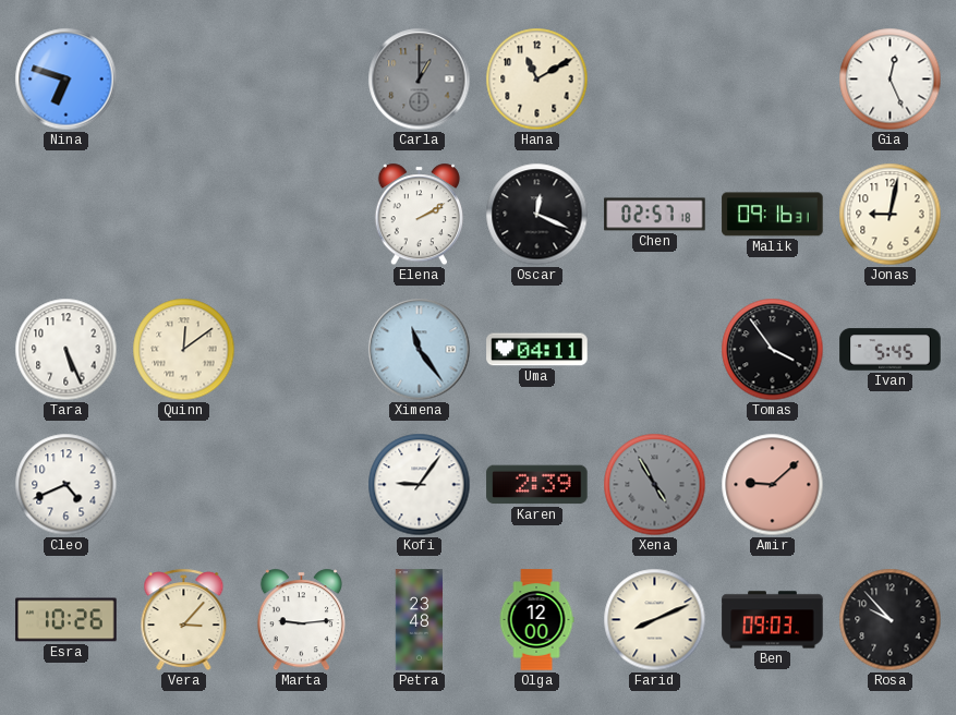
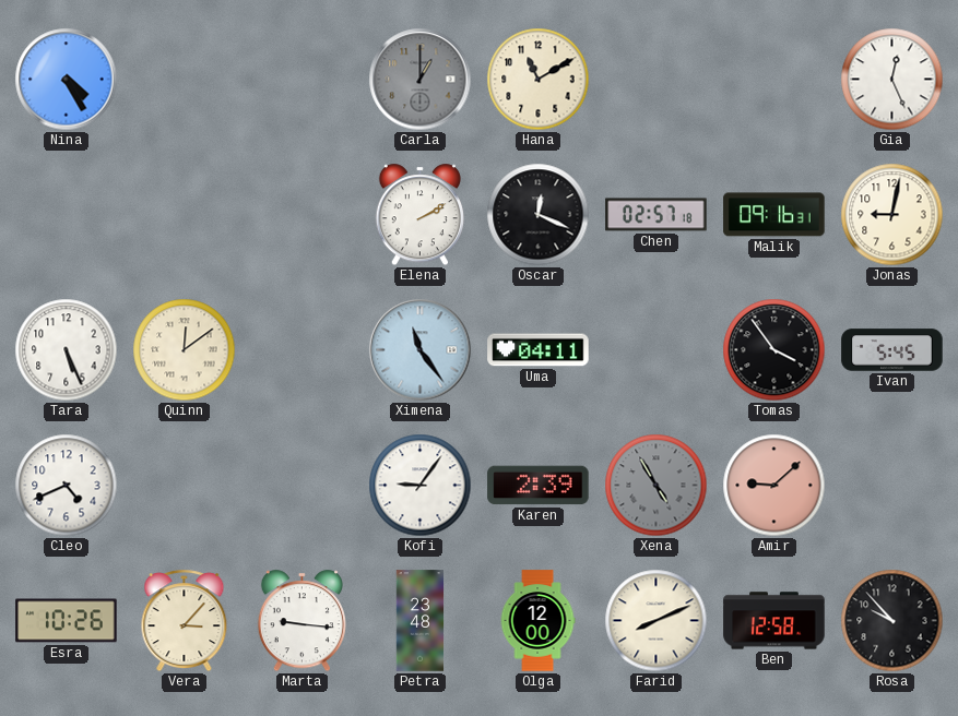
Nina: 6:48 -> 4:25 (67, 80)
Marta: 9:14 -> 9:16 (301, 621)
Ben: 09:03 -> 12:58 (774, 621)
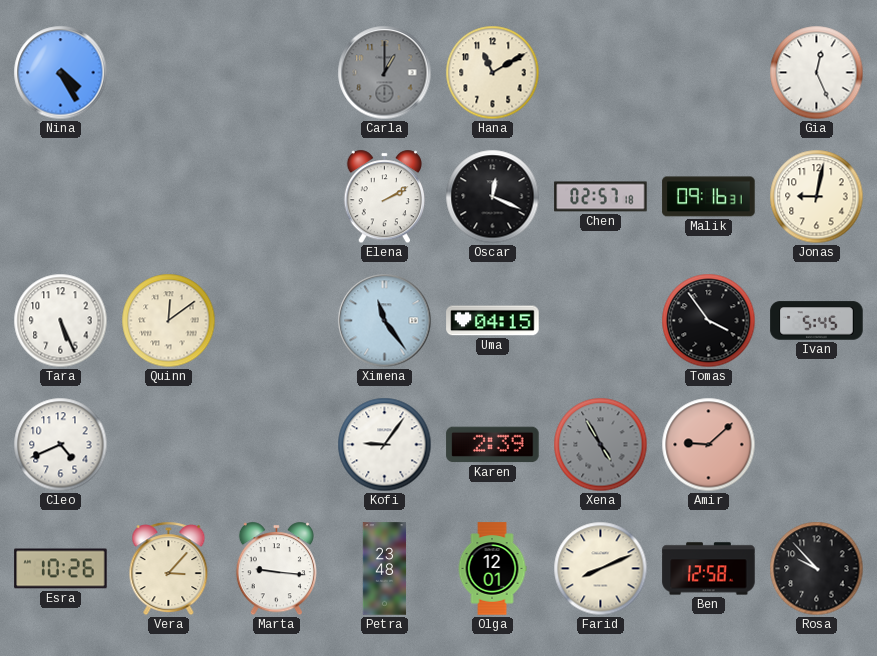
Uma: 04:11 -> 04:15 (493, 321)
Olga: 12:00 -> 12:01 (492, 569)
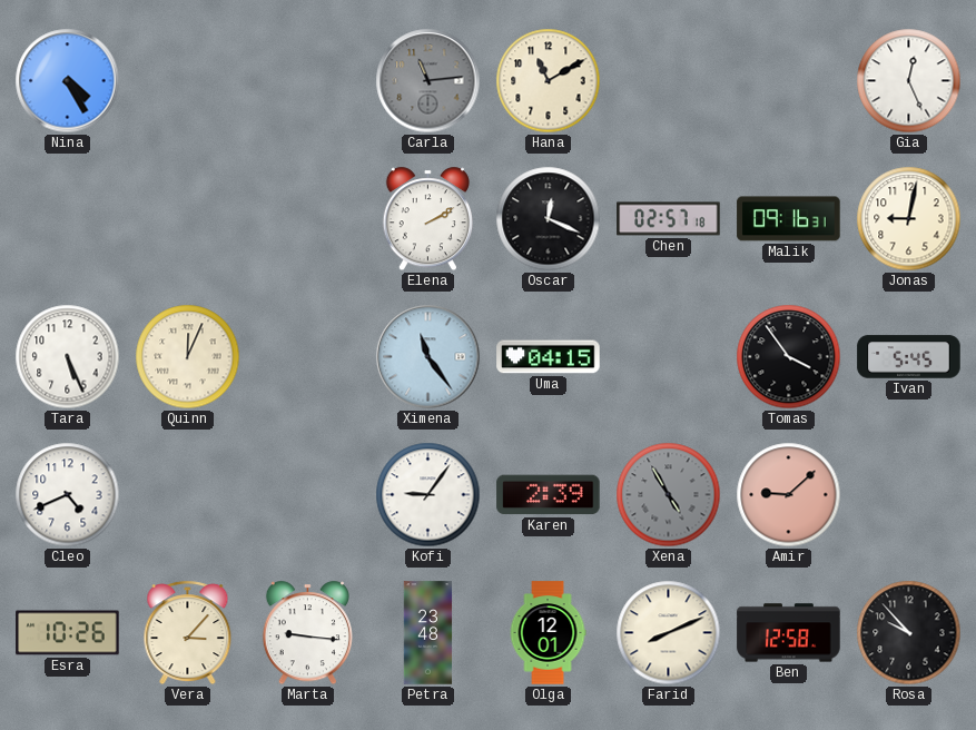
Carla: 1:00 -> 11:14 (428, 81)
Quinn: 12:09 -> 12:04 (188, 357)
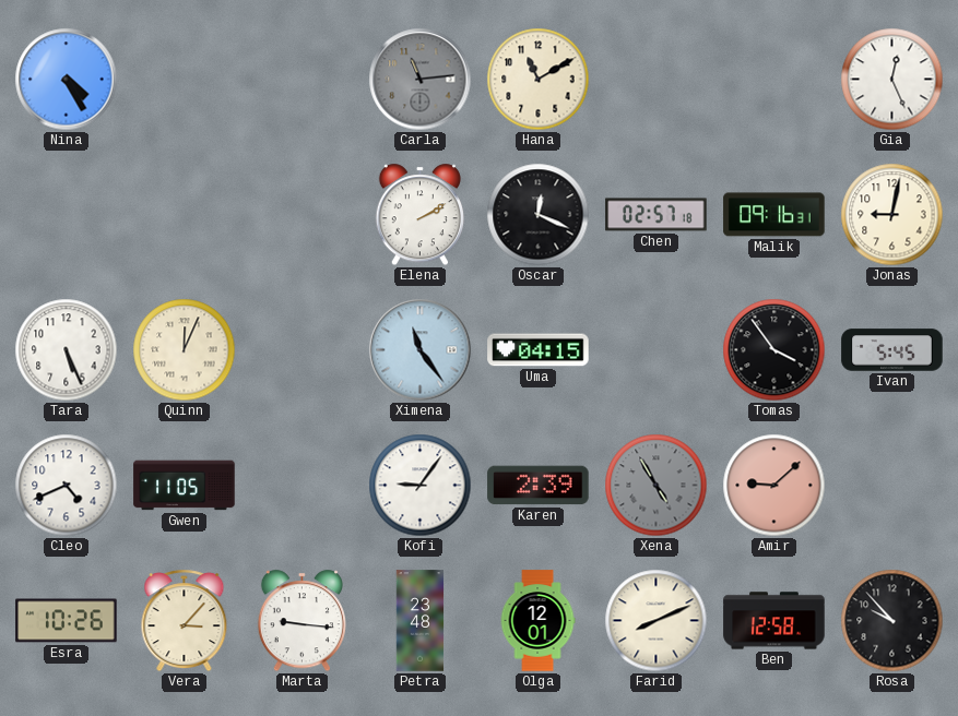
Gwen: none -> 11:05 (185, 486)
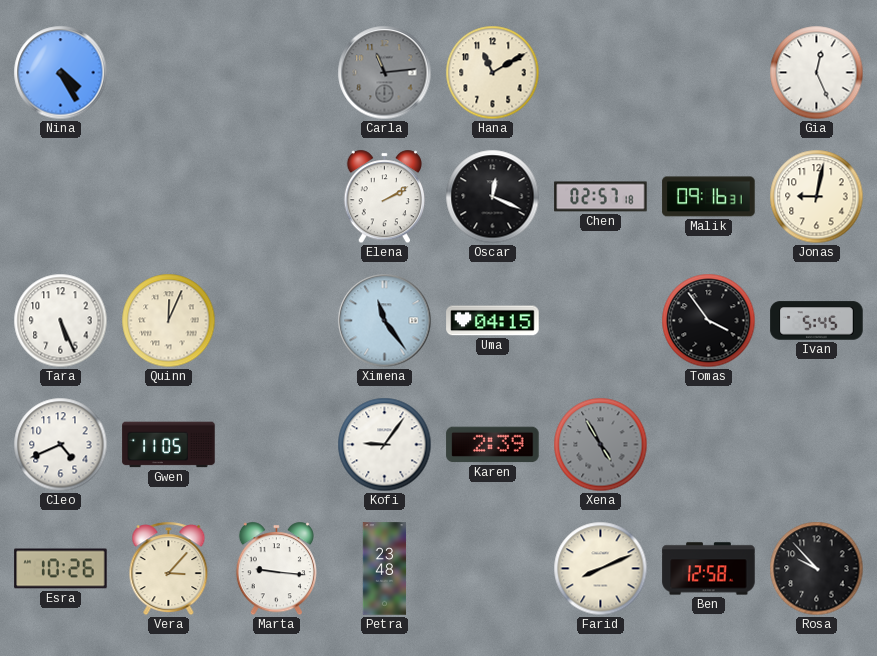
Amir: 9:08 -> none (774, 486)
Olga: 12:01 -> none (537, 621)
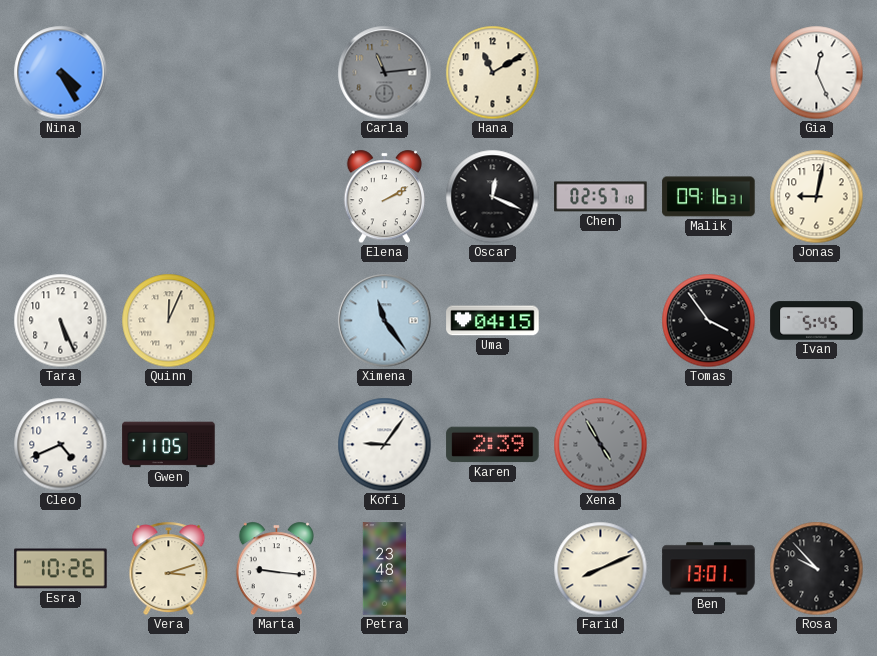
Vera: 3:07 -> 3:12 (169, 569)
Ben: 12:58 -> 13:01 (709, 569)
